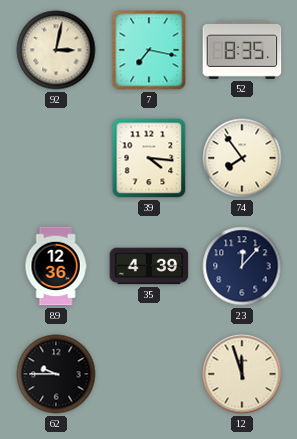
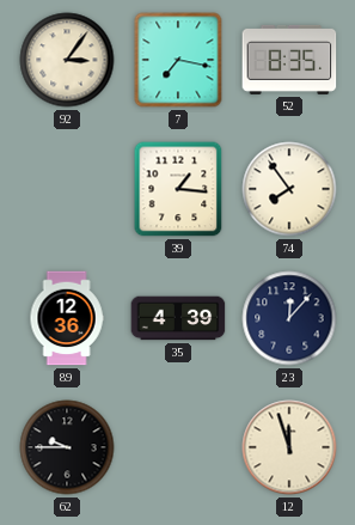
92: 3:02 -> 3:06 (67, 60)
39: 4:16 -> 1:16 (178, 189)
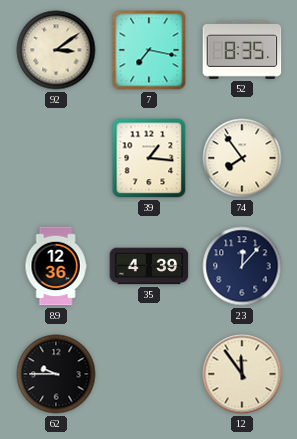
92: 3:06 -> 3:09 (56, 50)
12: 11:57 -> 11:54 (242, 374)
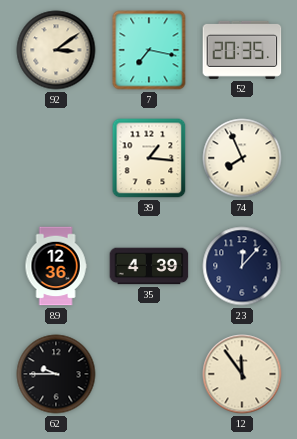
52: 8:35 -> 20:35 (242, 50)
74: 7:54 -> 7:56 (242, 158)
